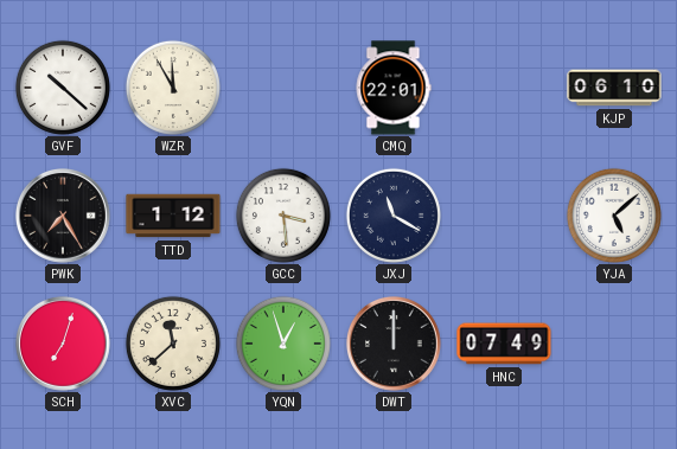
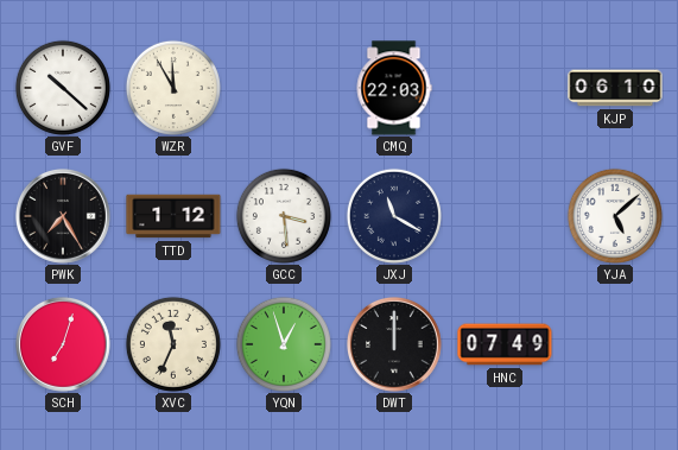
CMQ: 22:01 -> 22:03 (394, 88)
XVC: 11:38 -> 11:34 (173, 344)
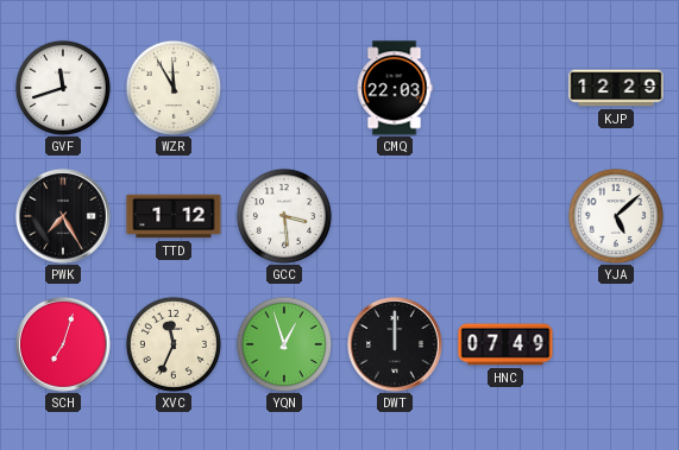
GVF: 10:22 -> 11:42 (63, 88)
KJP: 06:10 -> 12:29 (616, 88)
JXJ: 11:20 -> none (394, 216)
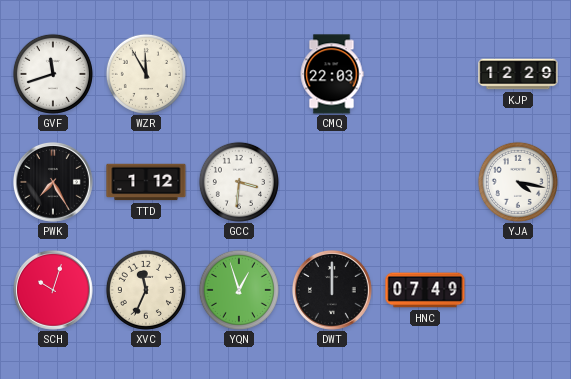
GCC: 3:29 -> 3:31 (239, 182)
YJA: 5:08 -> 4:17 (518, 182)
SCH: 7:03 -> 10:03 (54, 291)
